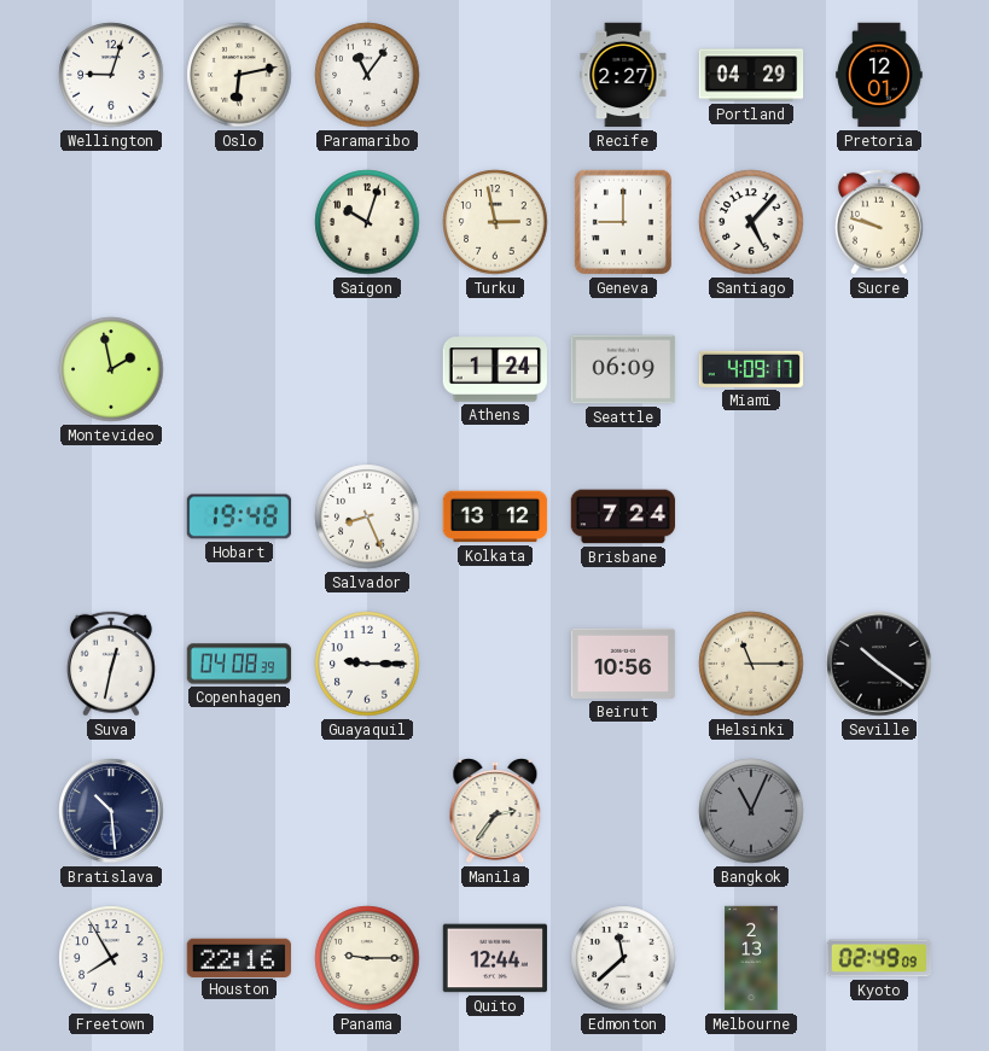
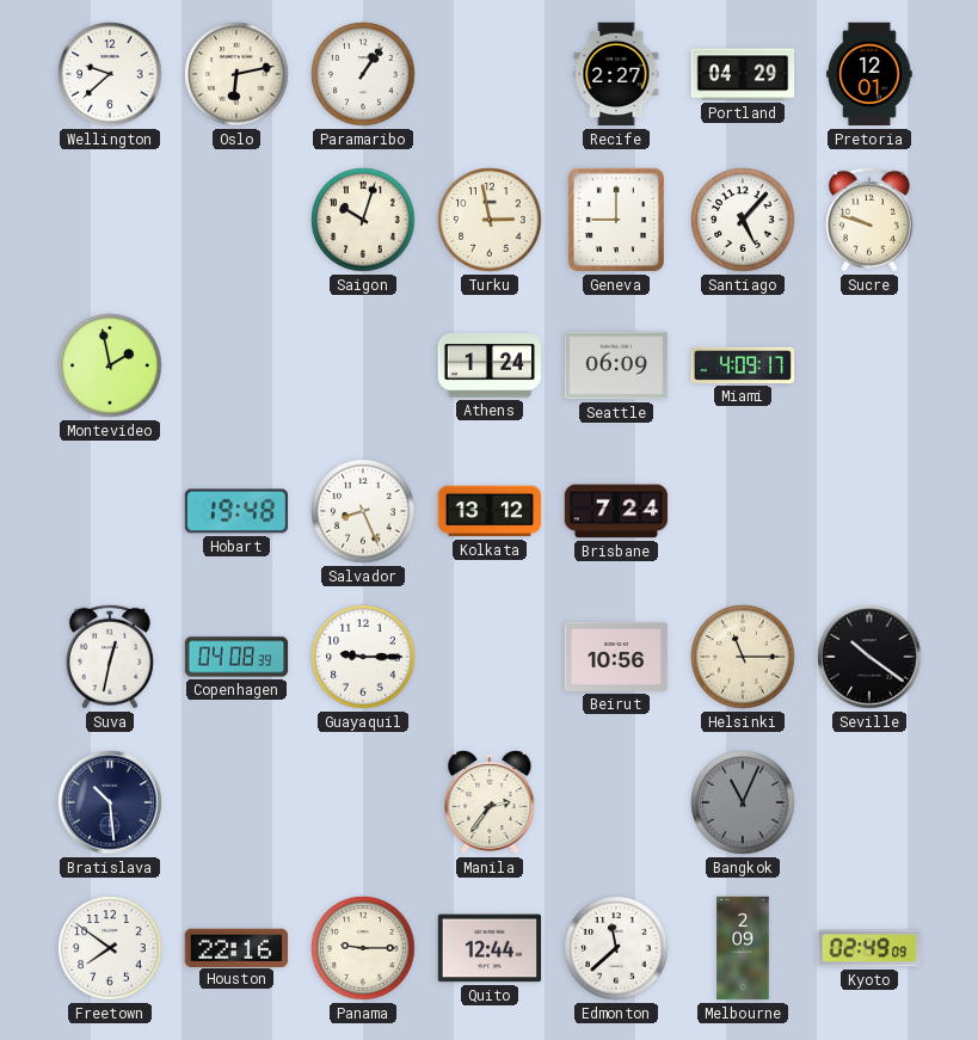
Wellington: 9:03 -> 9:38 (110, 74)
Paramaribo: 11:06 -> 1:06 (363, 74)
Freetown: 7:55 -> 7:51 (110, 948)
Melbourne: 2:13 -> 2:09 (743, 948)
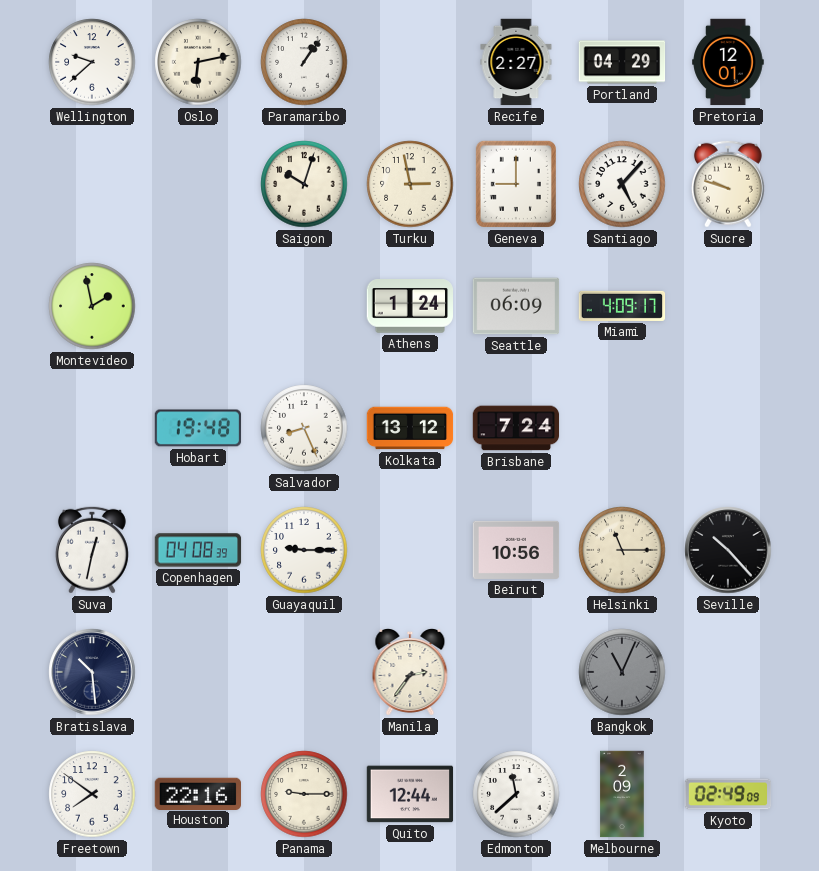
Seville: 10:21 -> 10:23 (728, 550)
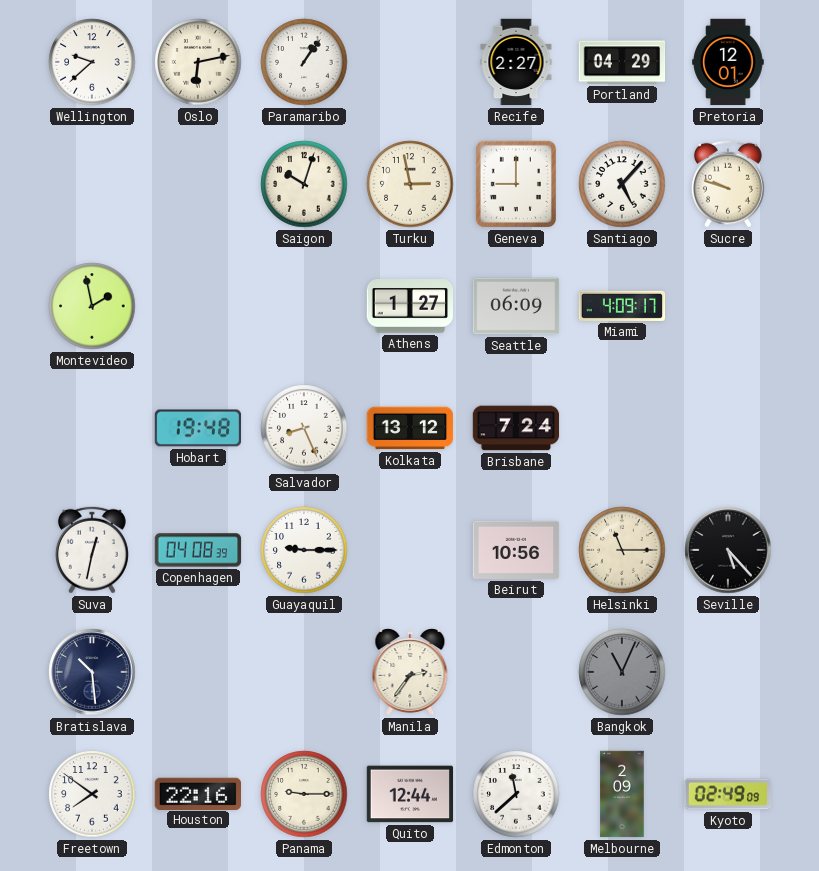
Athens: 1:24 -> 1:27 (410, 306)
Seville: 10:23 -> 5:23 (728, 550)
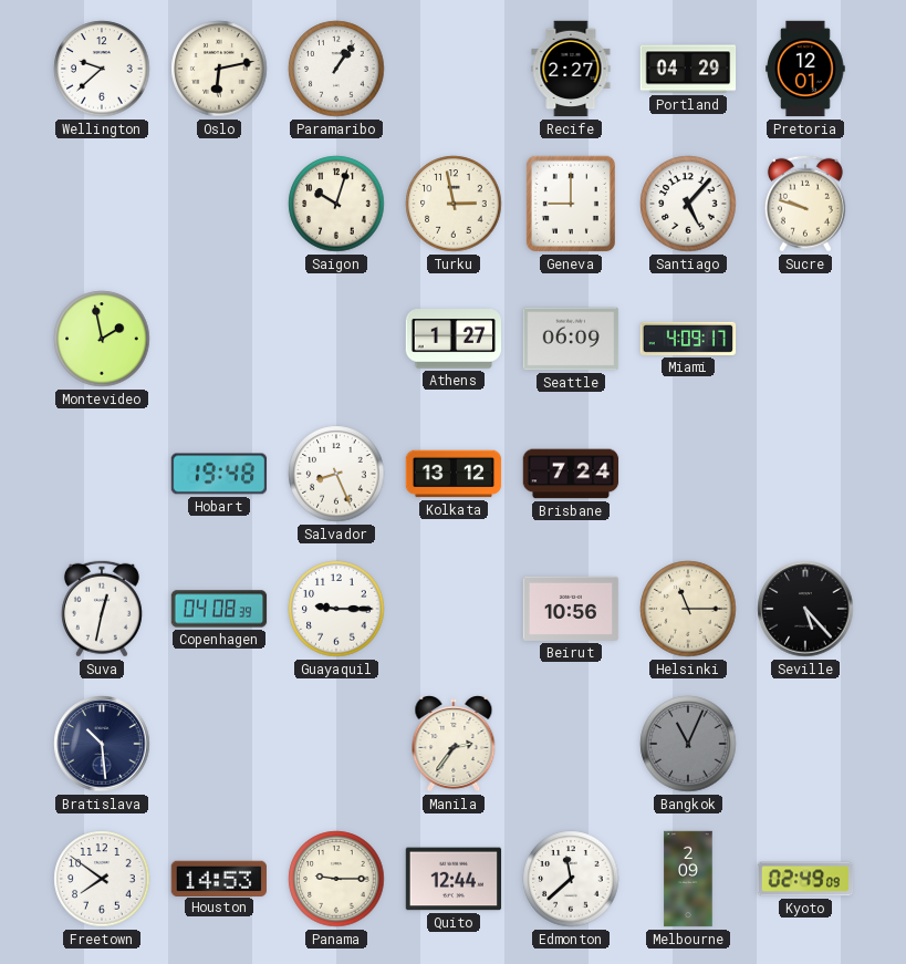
Houston: 22:16 -> 14:53 (218, 878)
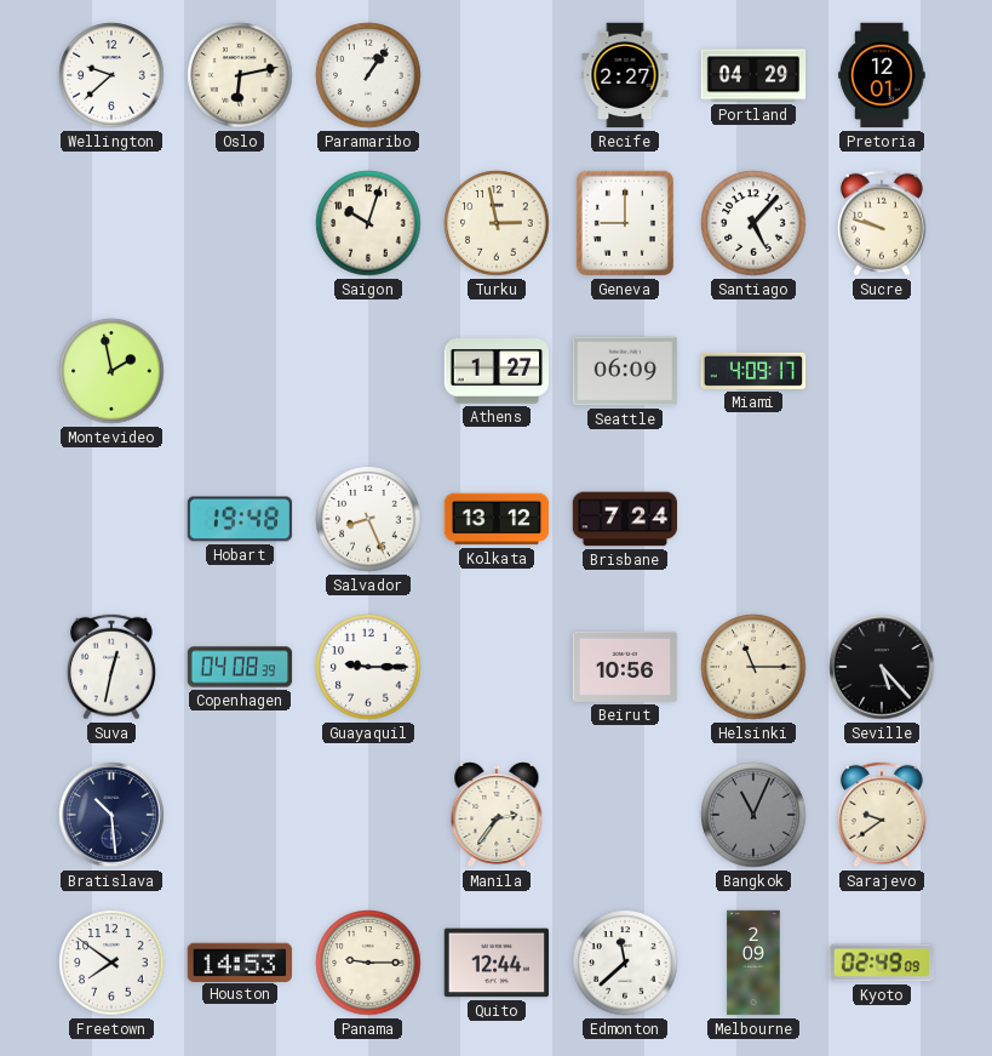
Sarajevo: none -> 9:39 (882, 815)
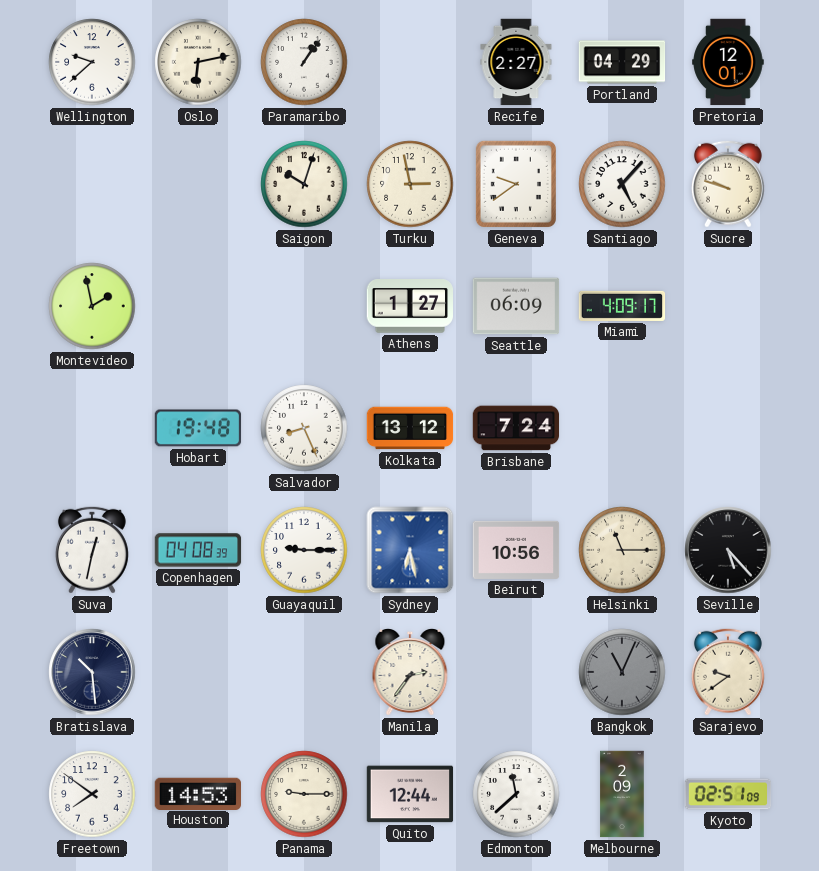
Geneva: 9:00 -> 9:39 (516, 184)
Sydney: none -> 6:28 (410, 550)
Kyoto: 02:49 -> 02:51 (728, 794)
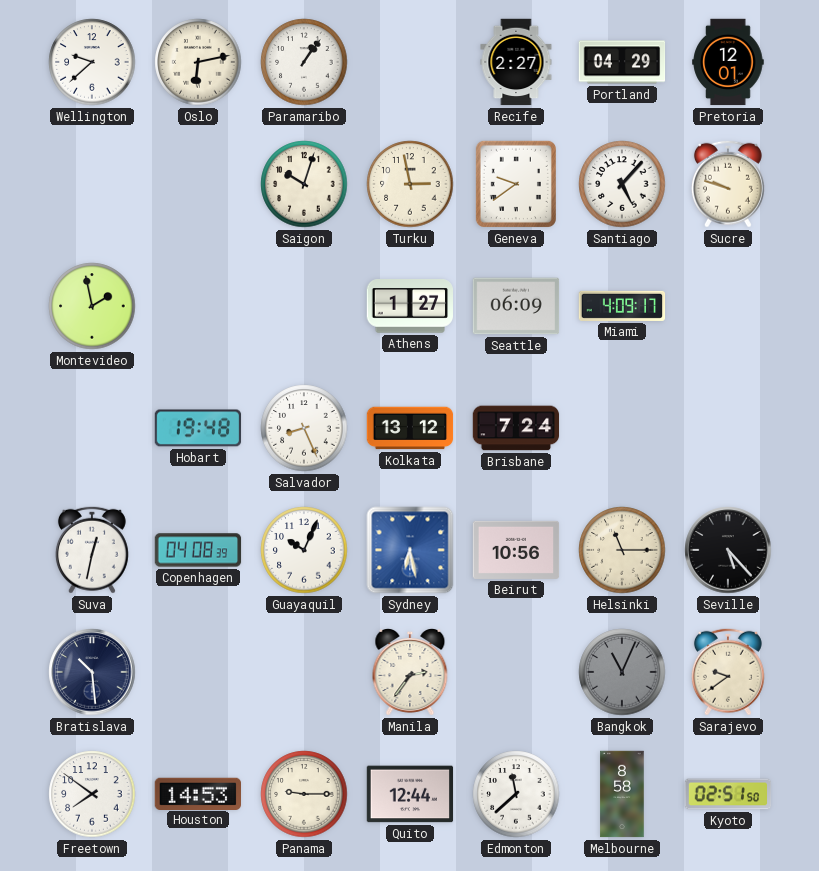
Guayaquil: 9:15 -> 10:04 (304, 550)
Melbourne: 2:09 -> 8:58 (622, 794)
Kyoto: 02:51:09 -> 02:51:50 (728, 794)
